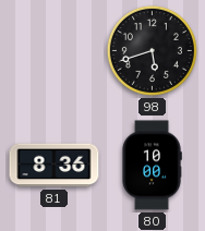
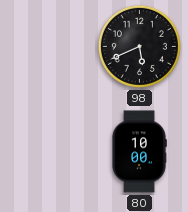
98: 5:42 -> 5:41 (139, 46)
81: 8:36 -> none (55, 166)
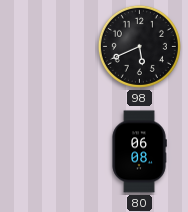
80: 10:00 -> 06:08 (139, 152)
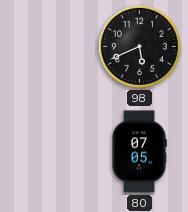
80: 06:08 -> 07:05 (139, 152)
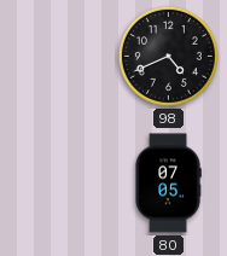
98: 5:41 -> 4:41 (168, 56)
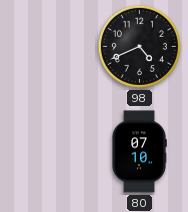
80: 07:05 -> 07:10 (139, 152)
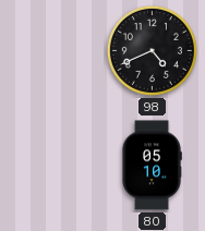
80: 07:10 -> 05:10 (152, 166)
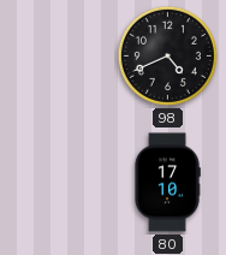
80: 05:10 -> 17:10 (167, 183)
